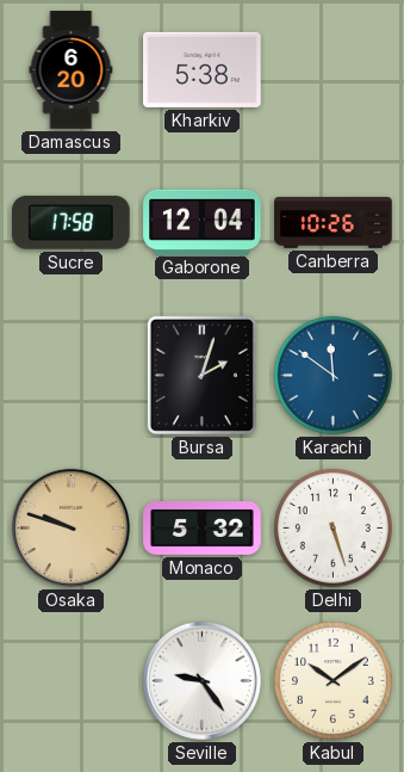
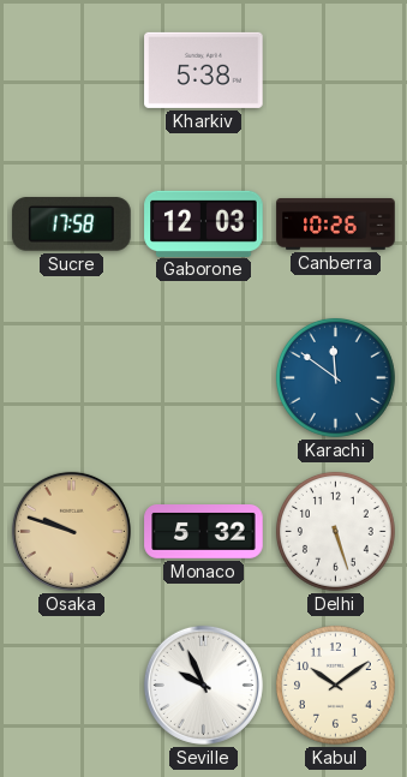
Damascus: 6:20 -> none (72, 70)
Gaborone: 12:04 -> 12:03 (204, 223)
Bursa: 2:03 -> none (201, 375)
Seville: 9:24 -> 9:56 (203, 685)
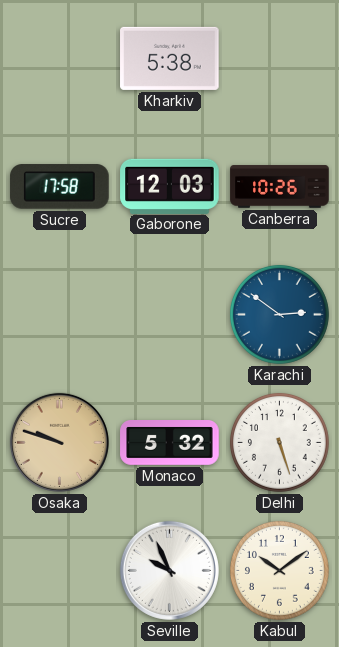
Karachi: 11:51 -> 2:51 (279, 314)
